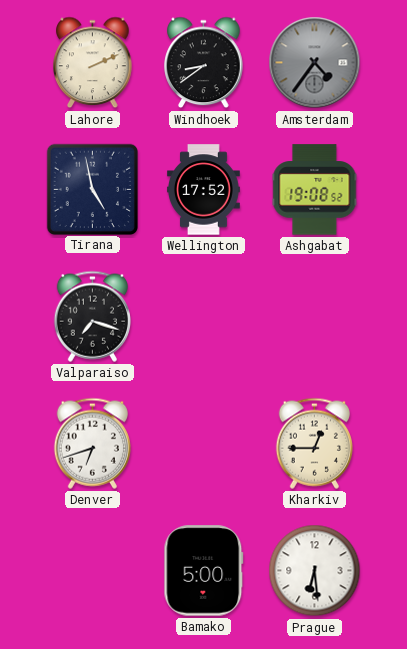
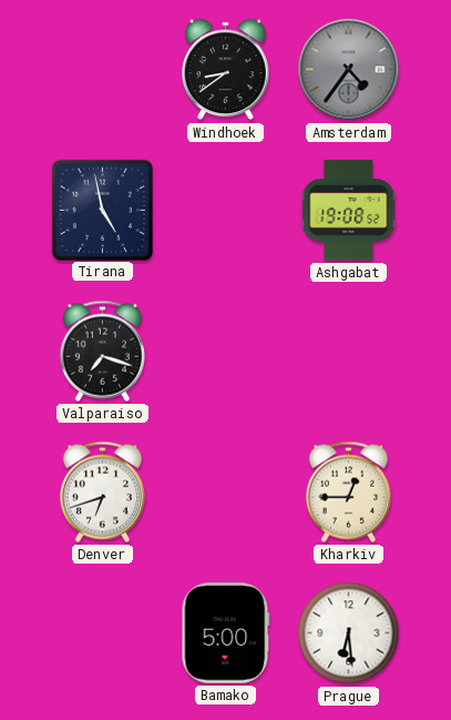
Lahore: 2:11 -> none (93, 63)
Wellington: 17:52 -> none (203, 190)
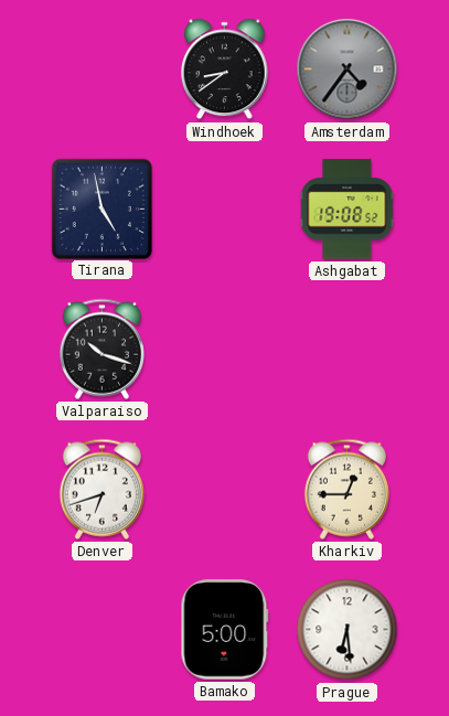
Valparaiso: 7:18 -> 10:18 (101, 349)
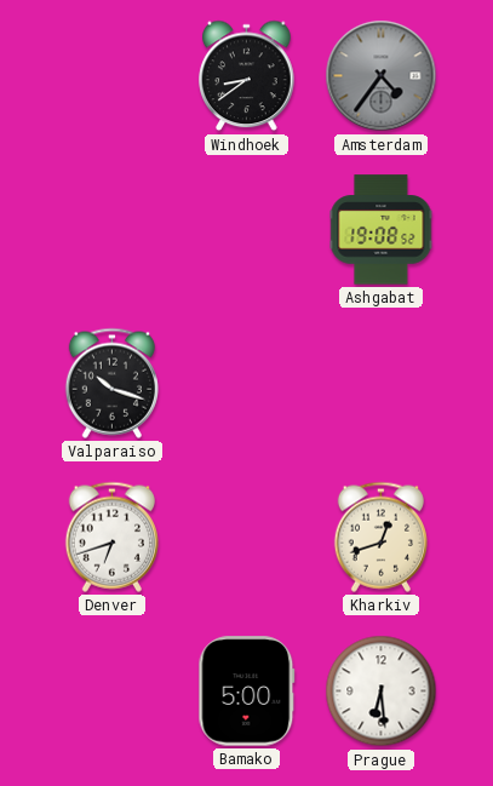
Tirana: 4:58 -> none (101, 209)
Kharkiv: 12:45 -> 12:42 (380, 537)
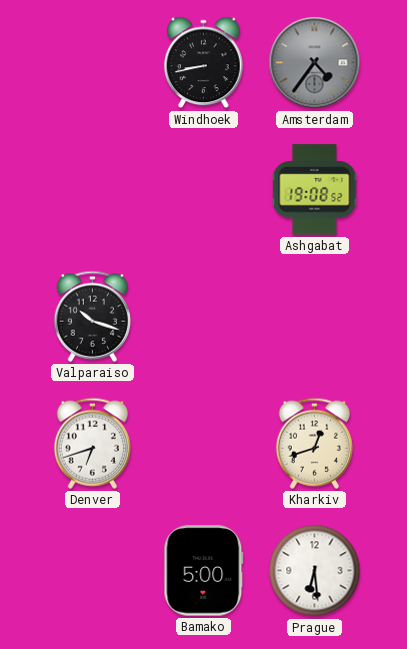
Windhoek: 8:39 -> 8:43 (204, 63)
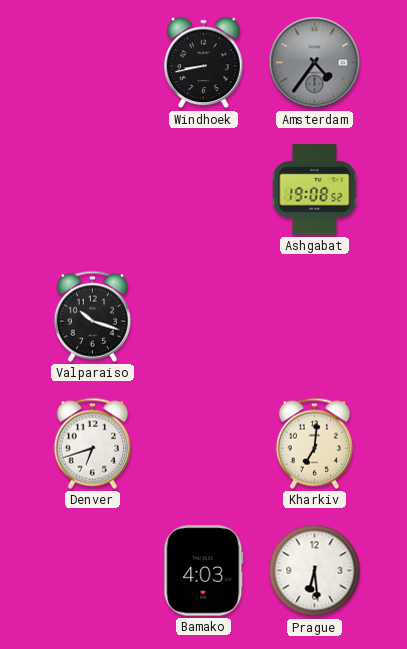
Kharkiv: 12:42 -> 7:01 (314, 443)
Bamako: 5:00 -> 4:03 (204, 571)
